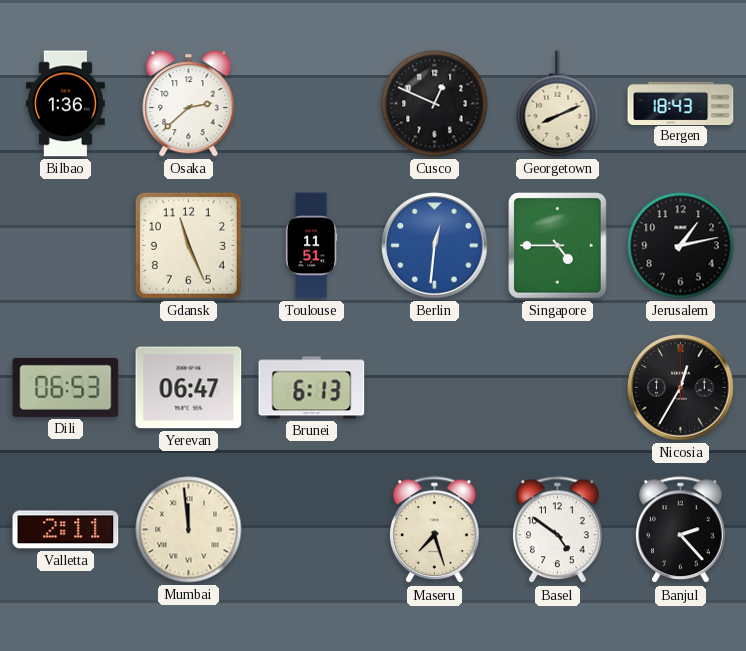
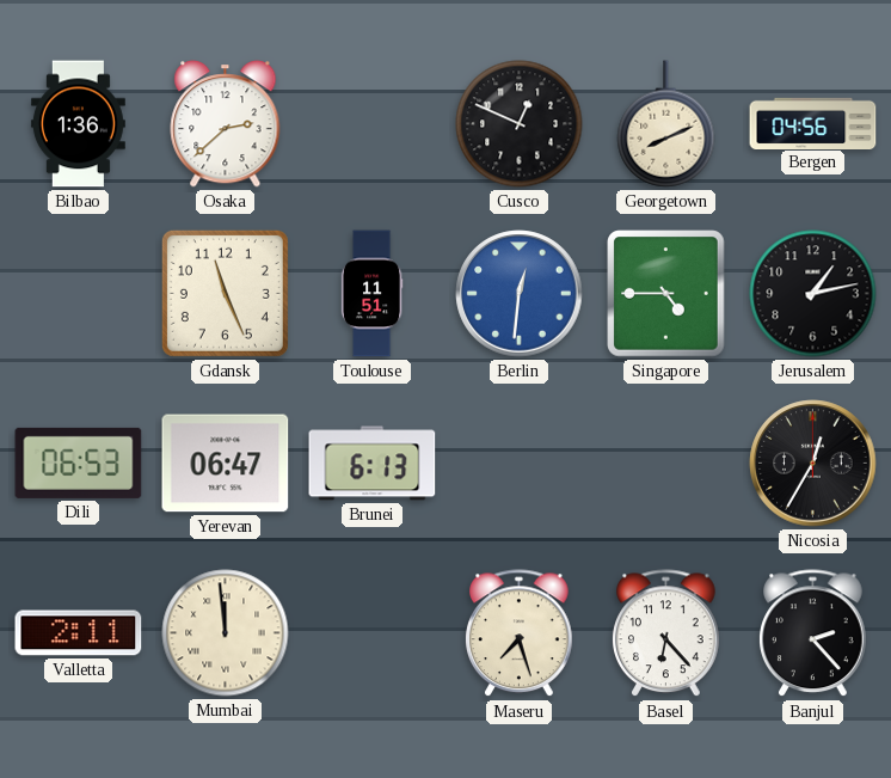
Bergen: 18:43 -> 04:56 (813, 123)
Basel: 4:51 -> 6:23 (666, 633)
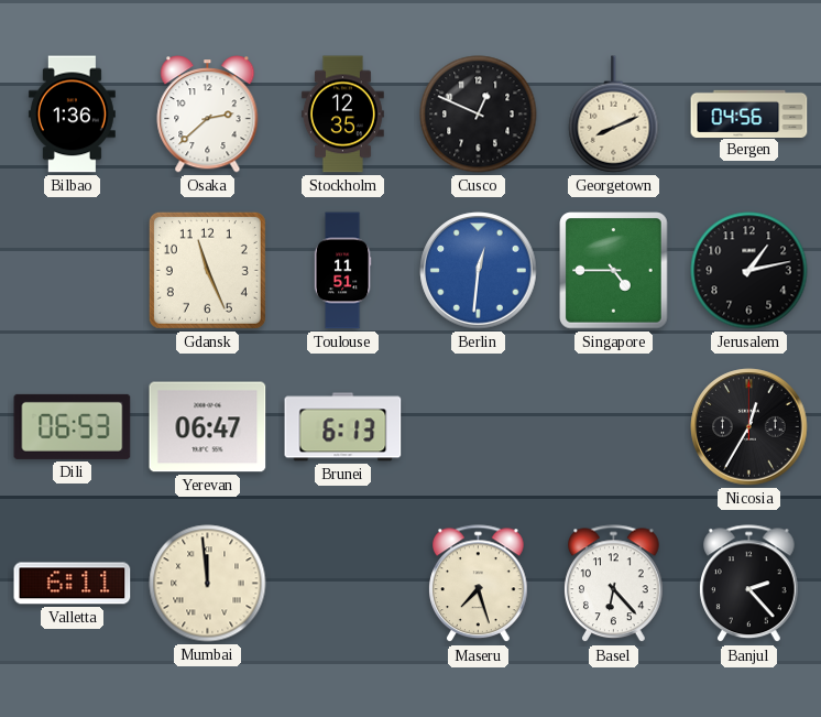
Stockholm: none -> 12:35 (342, 115)
Valletta: 2:11 -> 6:11 (73, 584)
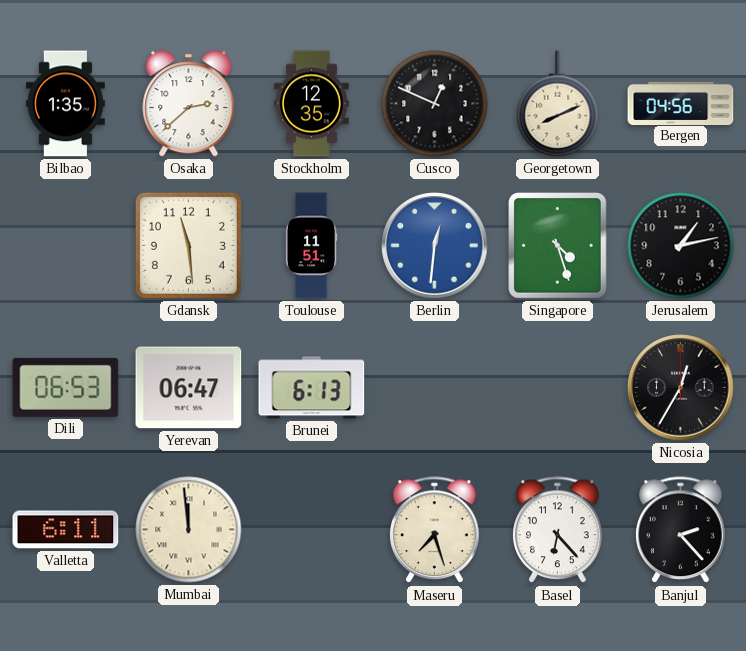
Bilbao: 1:36 -> 1:35 (65, 104)
Gdansk: 11:26 -> 11:29 (188, 245)
Singapore: 4:45 -> 4:27 (558, 246)
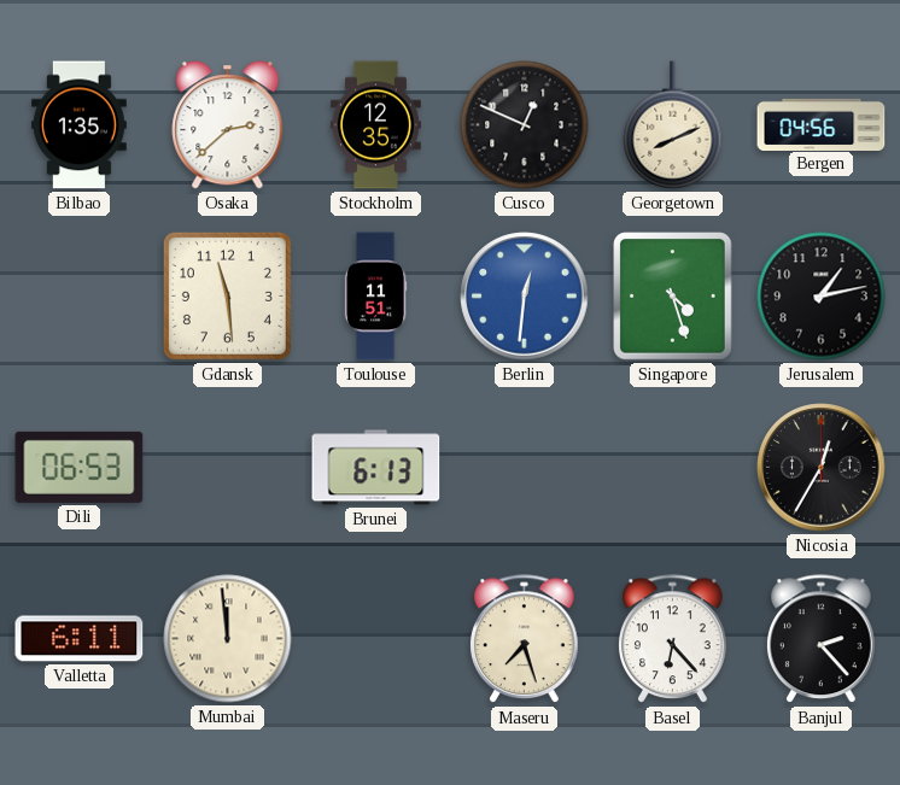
Yerevan: 06:47 -> none (189, 388)
